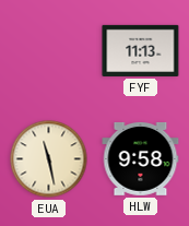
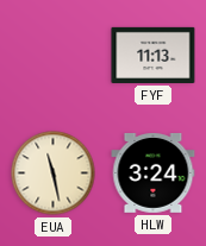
HLW: 9:58 -> 3:24 (154, 172)
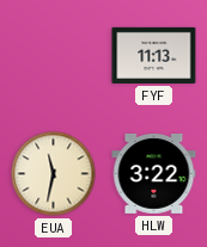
EUA: 11:28 -> 11:32 (54, 174)
HLW: 3:24 -> 3:22 (154, 173)
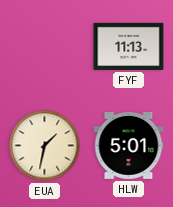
EUA: 11:32 -> 1:32 (45, 146)
HLW: 3:22 -> 5:01 (129, 145)
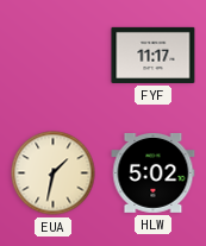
FYF: 11:13 -> 11:17 (154, 55)
HLW: 5:01 -> 5:02 (154, 172)
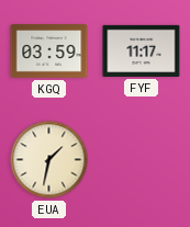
KGQ: none -> 03:59 (49, 52)
HLW: 5:02 -> none (154, 172)
